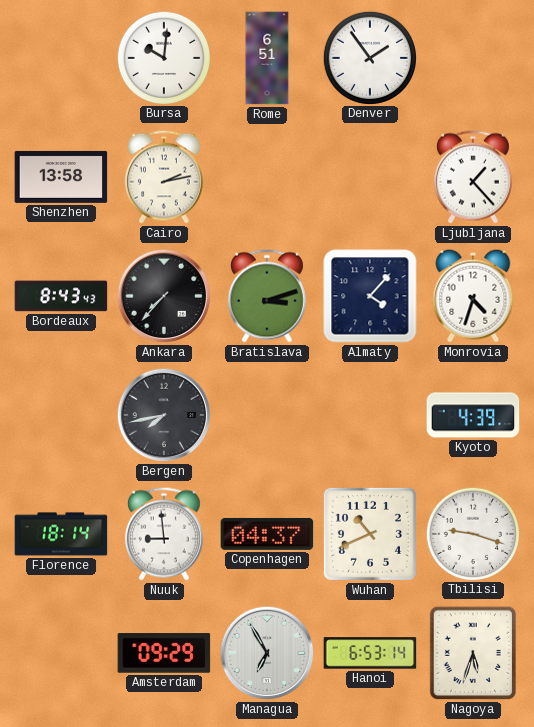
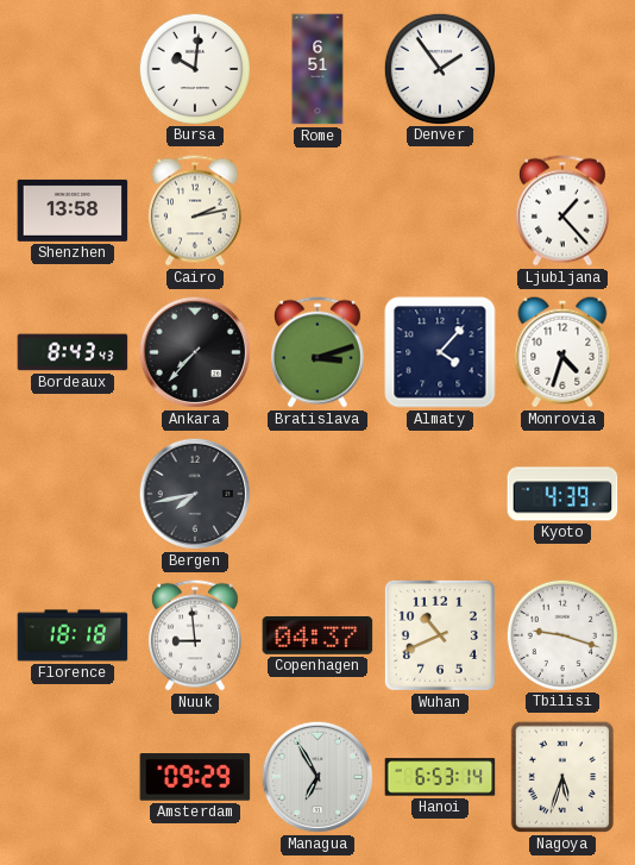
Florence: 18:14 -> 18:18 (73, 635)
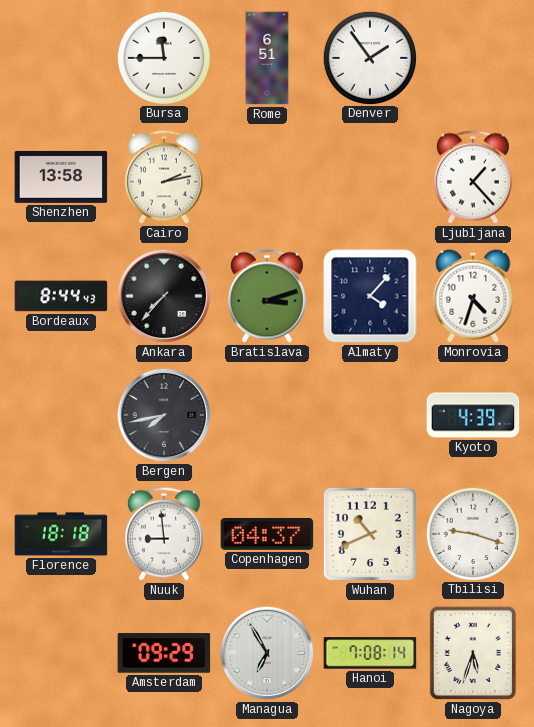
Bursa: 10:01 -> 11:45 (163, 57)
Bordeaux: 8:43 -> 8:44 (61, 296)
Hanoi: 6:53 -> 7:08 (370, 653)
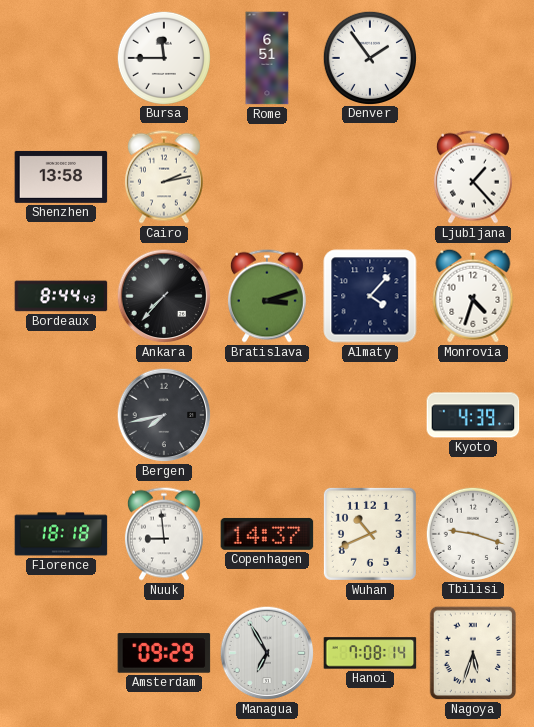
Copenhagen: 04:37 -> 14:37 (267, 534)
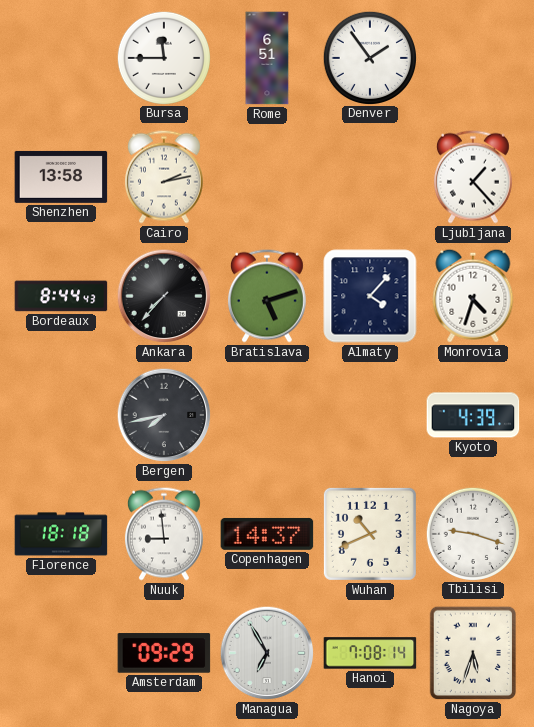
Bratislava: 3:12 -> 5:12 (267, 296)
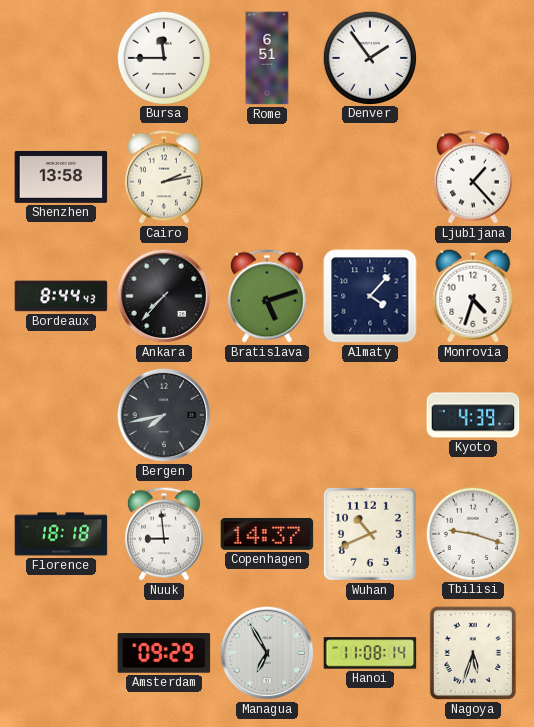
Hanoi: 7:08 -> 11:08 (370, 653)
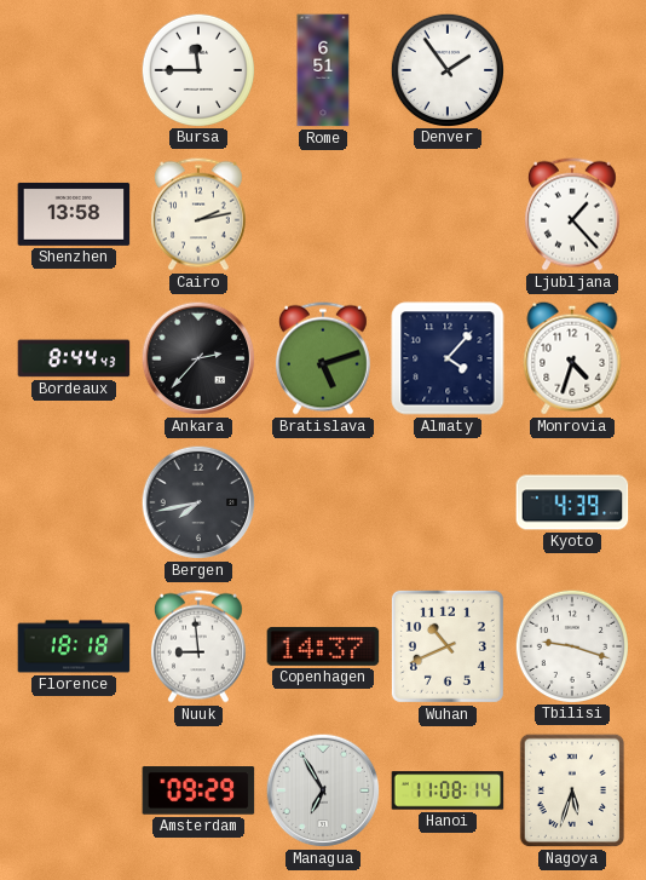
Ankara: 7:37 -> 2:37 (198, 358)
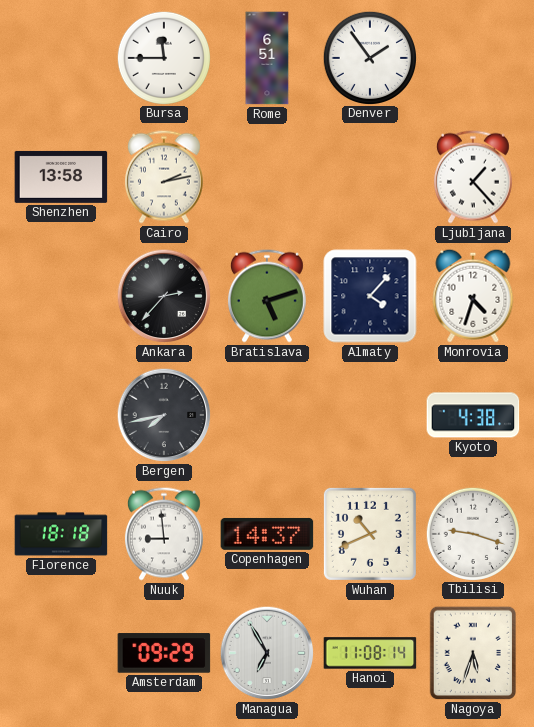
Bordeaux: 8:44 -> none (74, 358)
Kyoto: 4:39 -> 4:38 (473, 415)
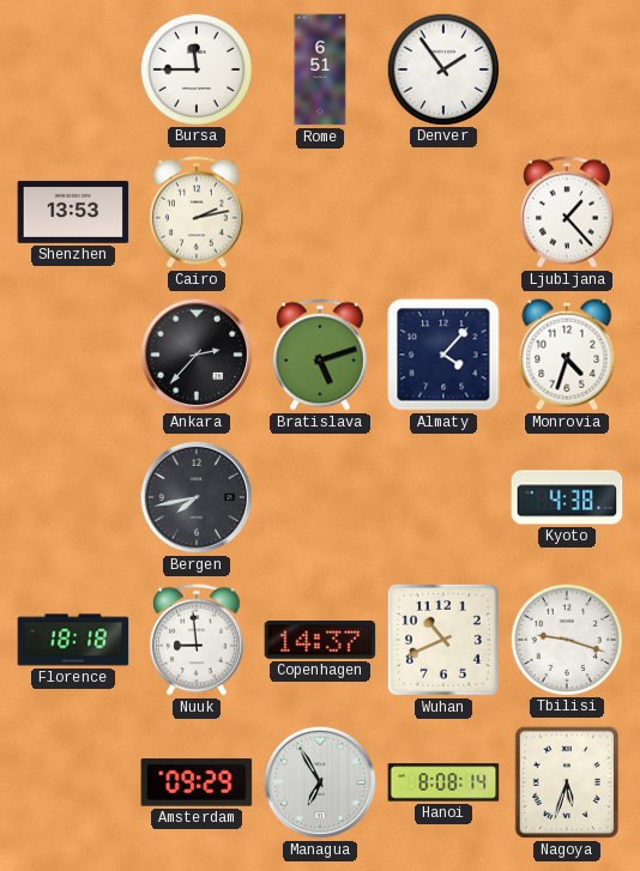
Shenzhen: 13:58 -> 13:53 (73, 212)
Hanoi: 11:08 -> 8:08 (443, 782)
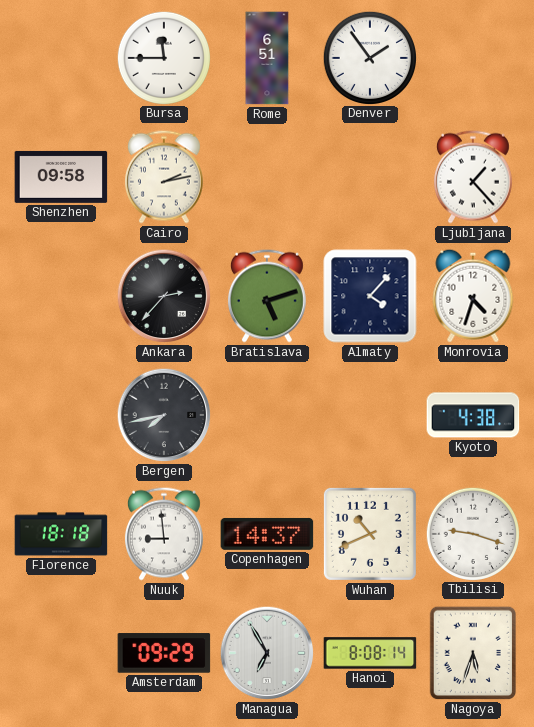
Shenzhen: 13:53 -> 09:58 (61, 177)
